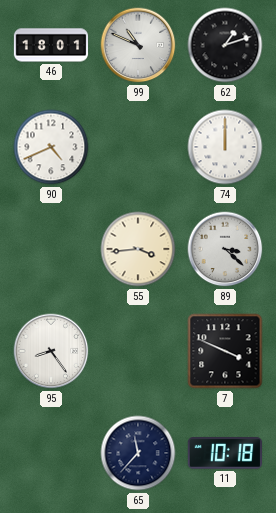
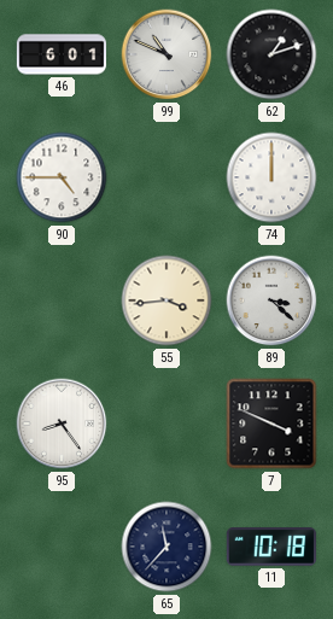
46: 18:01 -> 6:01 (62, 54)
90: 4:41 -> 4:45 (62, 177)
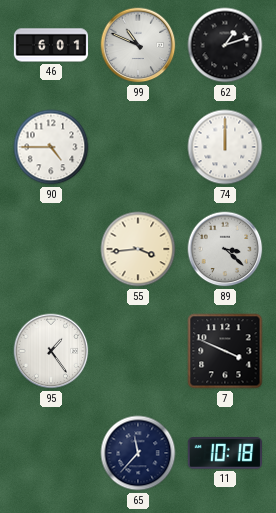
95: 8:24 -> 1:24 (51, 351)
